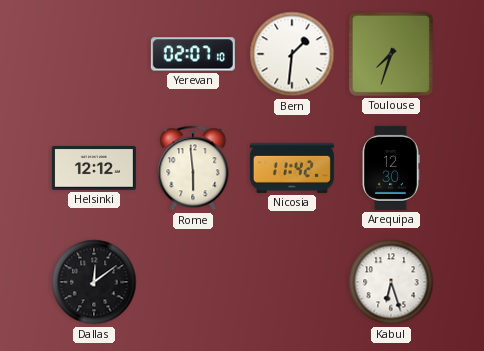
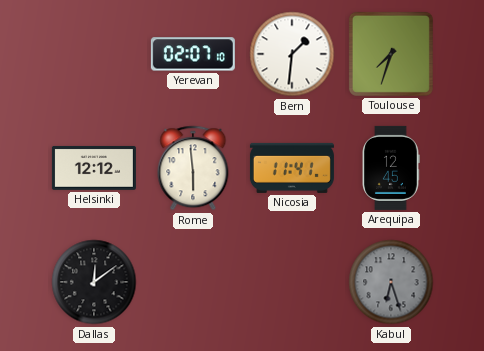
Nicosia: 11:42 -> 11:41 (292, 168)
Arequipa: 12:30 -> 12:45 (391, 168)
Kabul dial: white -> grey (391, 282)
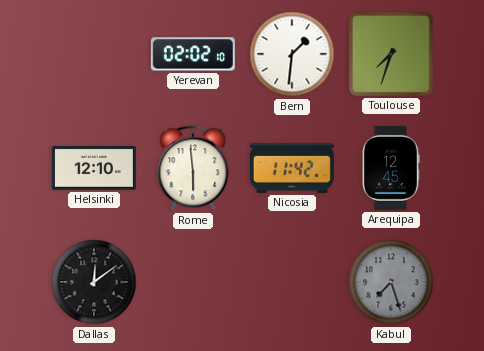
Yerevan: 02:07 -> 02:02 (193, 54)
Helsinki: 12:12 -> 12:10 (94, 168)
Nicosia: 11:41 -> 11:42 (292, 168)
Kabul: 6:27 -> 7:27 (391, 282)
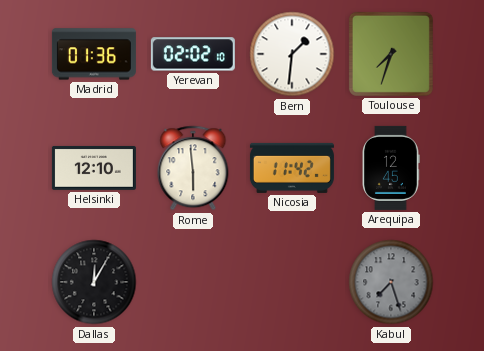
Madrid: none -> 01:36 (94, 54)
Dallas: 12:09 -> 12:05 (94, 282)
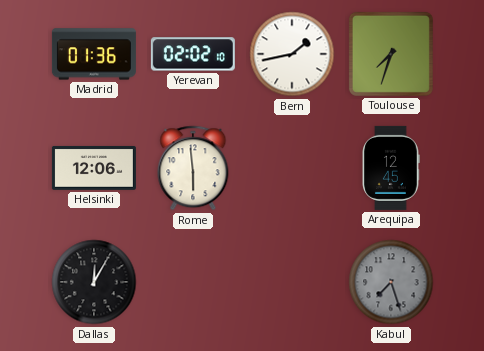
Bern: 1:31 -> 1:43 (292, 54)
Helsinki: 12:10 -> 12:06 (94, 168)
Nicosia: 11:42 -> none (292, 168)
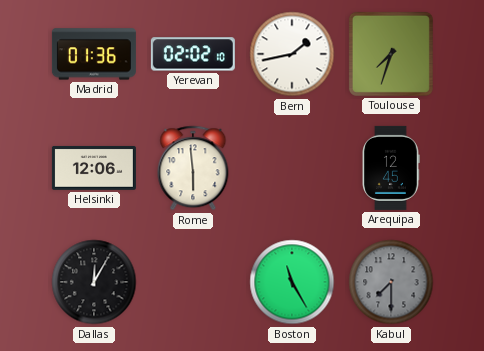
Boston: none -> 11:25 (292, 282)
Kabul: 7:27 -> 7:30 (391, 282)
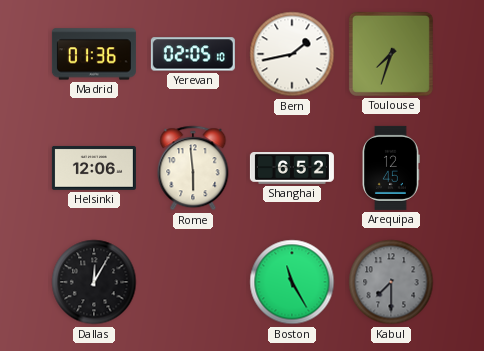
Yerevan: 02:02 -> 02:05 (193, 54)
Shanghai: none -> 6:52 (292, 169)
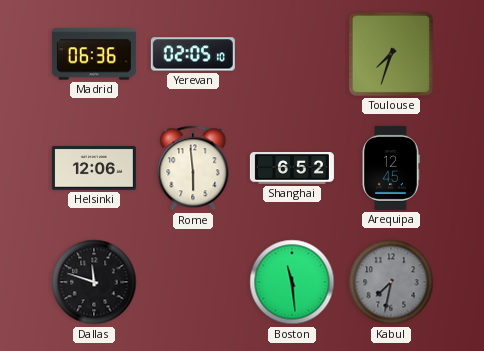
Madrid: 01:36 -> 06:36 (94, 54)
Bern: 1:43 -> none (292, 54)
Dallas: 12:05 -> 11:48 (94, 282)
Boston: 11:25 -> 11:29 (292, 282)
Kabul: 7:30 -> 7:32 (391, 282)
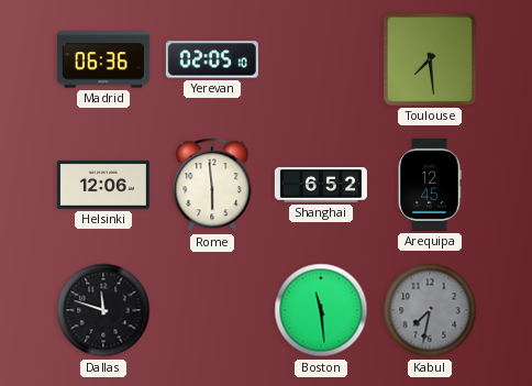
Toulouse: 7:33 -> 7:29 (430, 59)
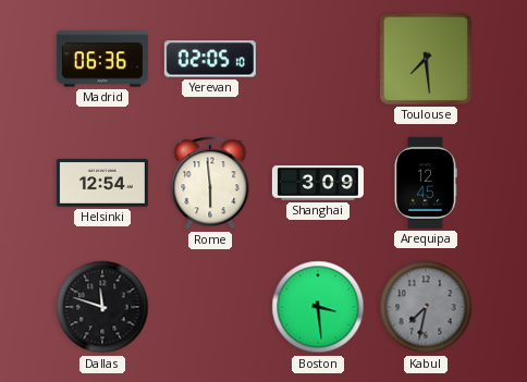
Helsinki: 12:06 -> 12:54 (102, 183)
Shanghai: 6:52 -> 3:09 (318, 184)
Boston: 11:29 -> 3:29 (318, 307)
